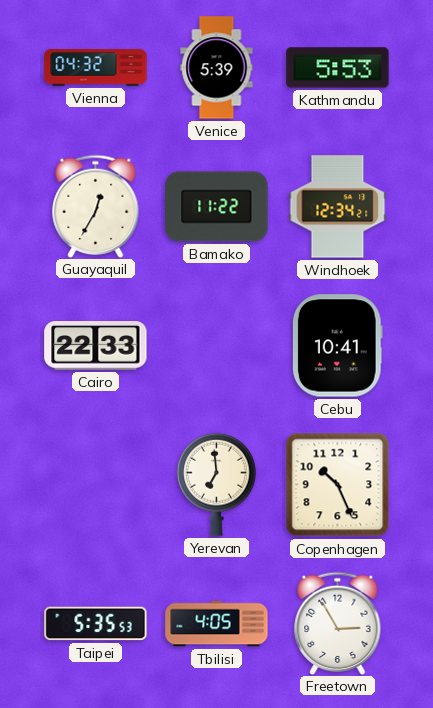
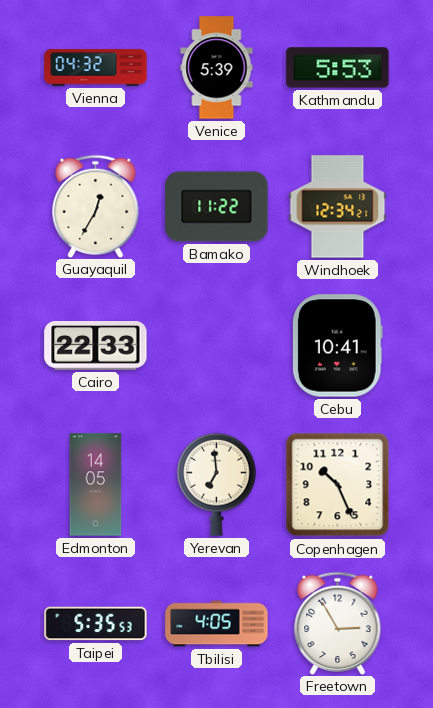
Edmonton: none -> 14:05 (96, 485)
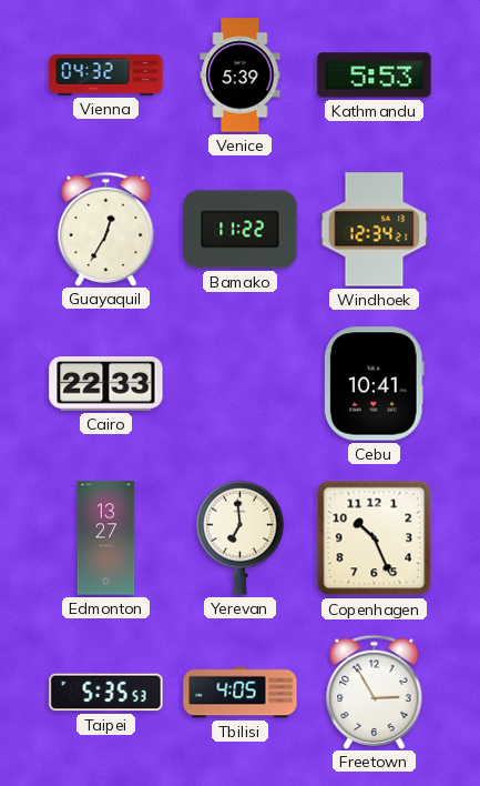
Edmonton: 14:05 -> 13:27 (106, 538)
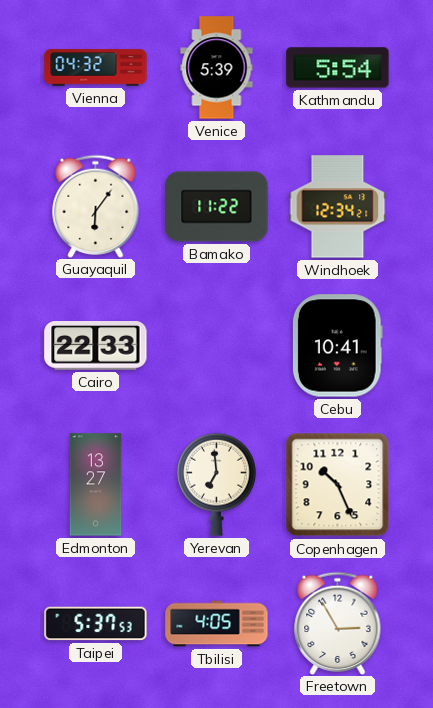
Kathmandu: 5:53 -> 5:54 (338, 68)
Guayaquil: 12:35 -> 6:06 (96, 206)
Taipei: 5:35 -> 5:37 (96, 624)
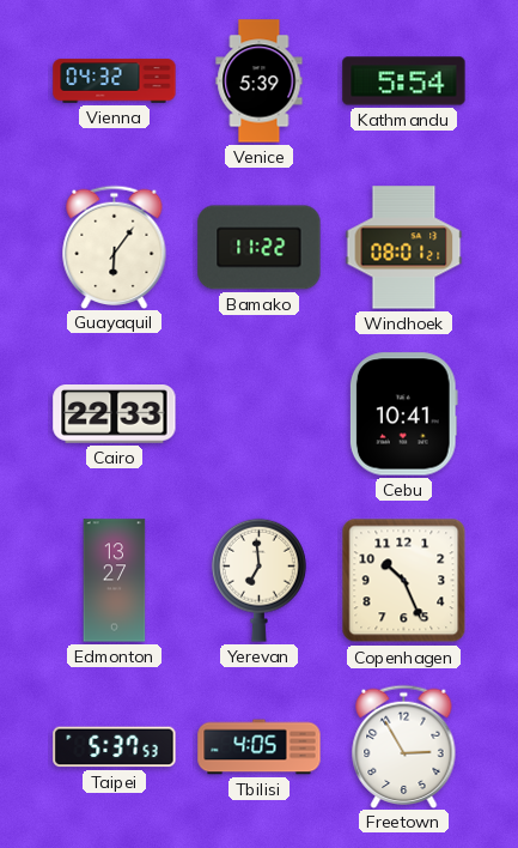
Windhoek: 12:34 -> 08:01 (404, 248)
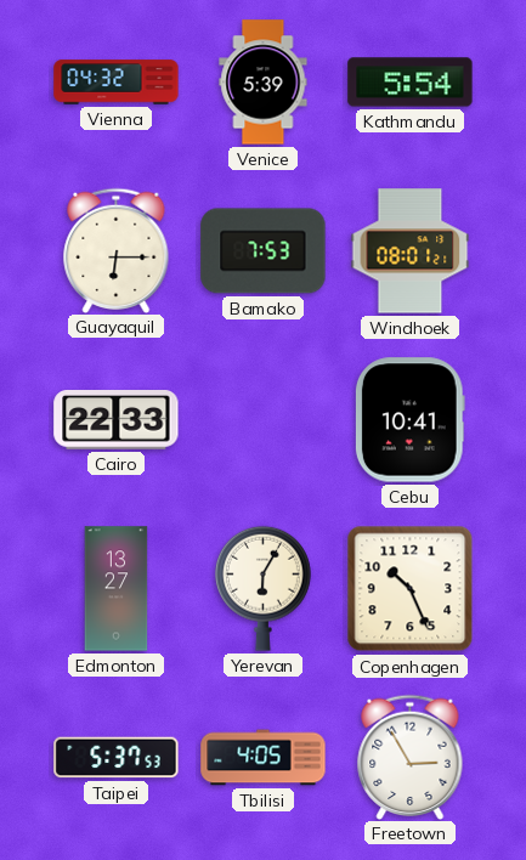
Guayaquil: 6:06 -> 6:15 (117, 250)
Bamako: 11:22 -> 7:53 (264, 251)
Yerevan: 6:59 -> 6:05 (262, 588)
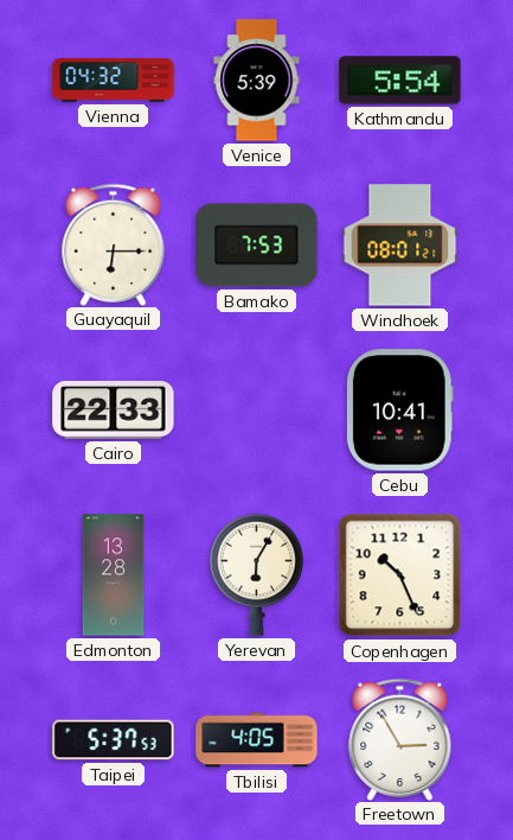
Edmonton: 13:27 -> 13:28 (114, 575)
